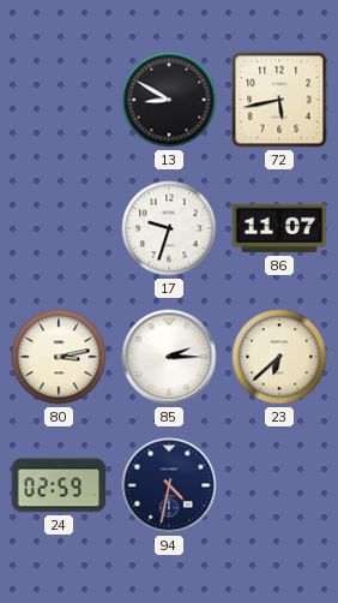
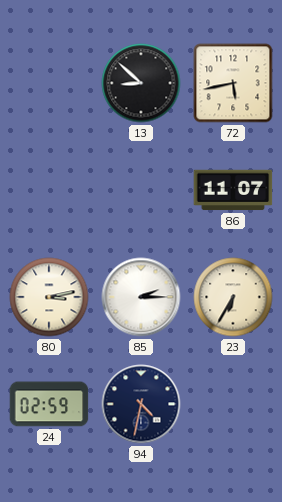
13: 8:50 -> 8:52 (141, 83)
17: 9:33 -> none (169, 228)
23: 6:38 -> 6:35 (233, 297)
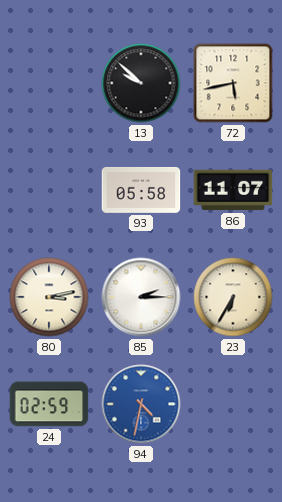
13: 8:52 -> 9:52 (141, 83)
93: none -> 05:58 (141, 190)
94 dial: navy -> blue (141, 404)
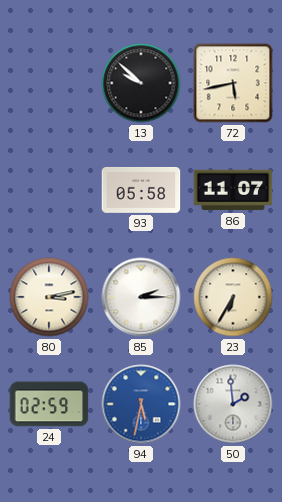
94: 4:32 -> 5:32 (141, 404)
50: none -> 1:59 (233, 404)
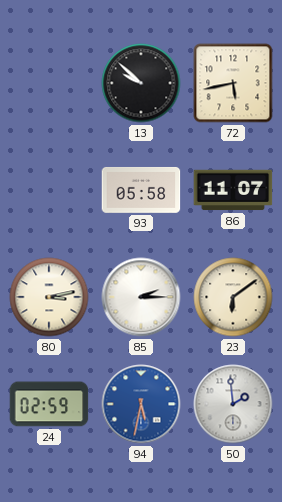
23: 6:35 -> 6:09 (233, 297)
